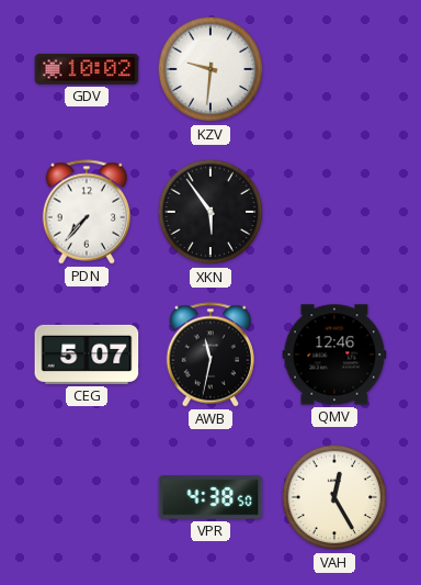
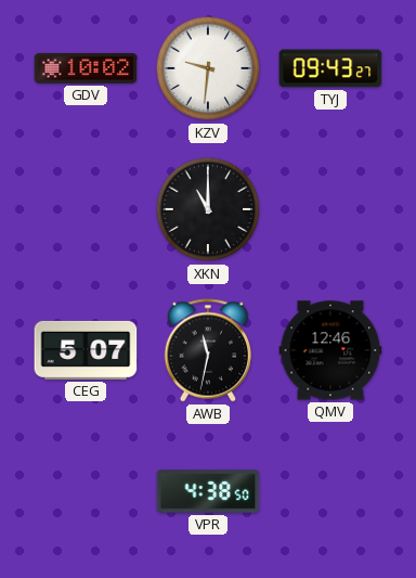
TYJ: none -> 09:43 (330, 68)
PDN: 7:37 -> none (86, 212)
XKN: 5:54 -> 11:00 (208, 209)
VAH: 12:25 -> none (334, 497)
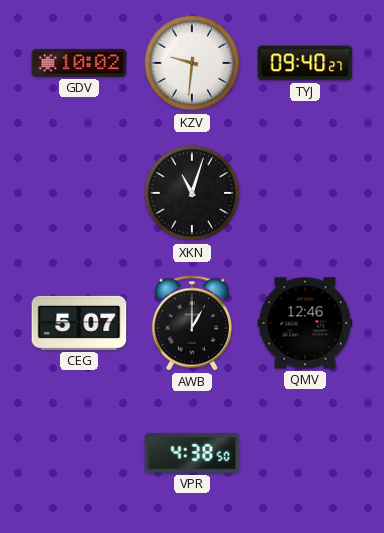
TYJ: 09:43 -> 09:40 (305, 63)
XKN: 11:00 -> 11:03 (192, 193)
AWB: 11:32 -> 1:00 (191, 323)
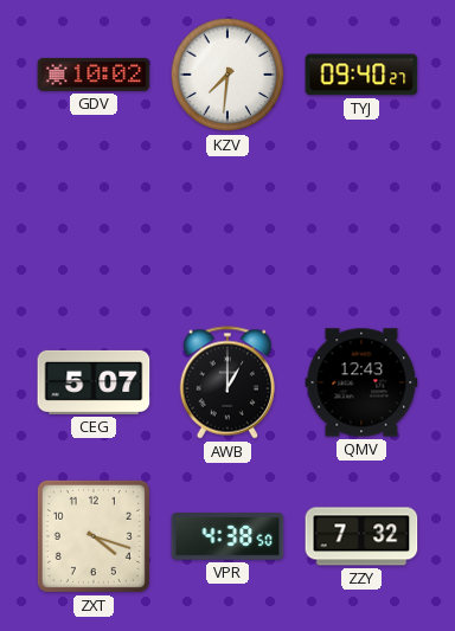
KZV: 9:31 -> 7:31 (227, 75)
XKN: 11:03 -> none (192, 193)
QMV: 12:46 -> 12:43 (361, 382)
ZXT: none -> 4:18 (94, 536)
ZZY: none -> 7:32 (361, 536)
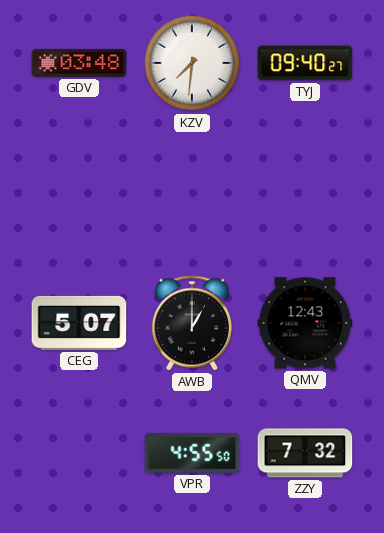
GDV: 10:02 -> 03:48 (79, 63)
ZXT: 4:18 -> none (94, 536)
VPR: 4:38 -> 4:55 (192, 453)
